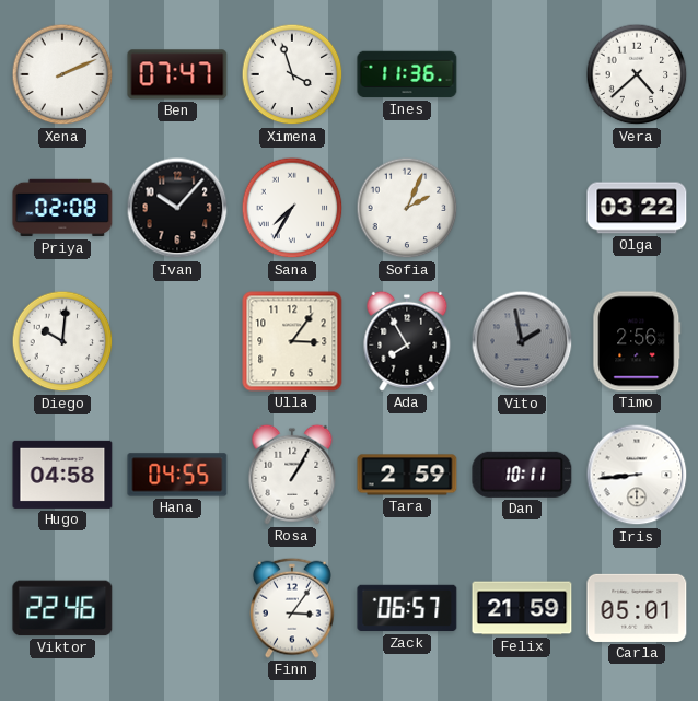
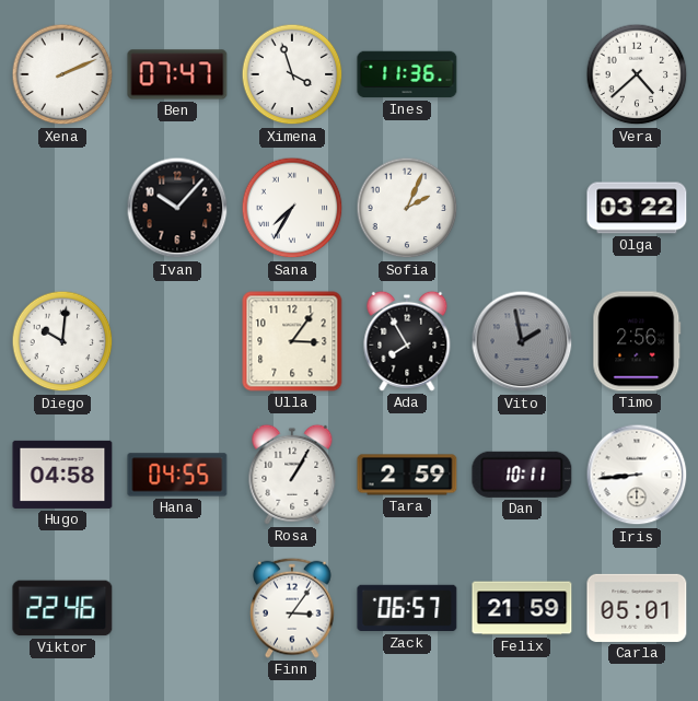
Priya: 02:08 -> none (62, 208)
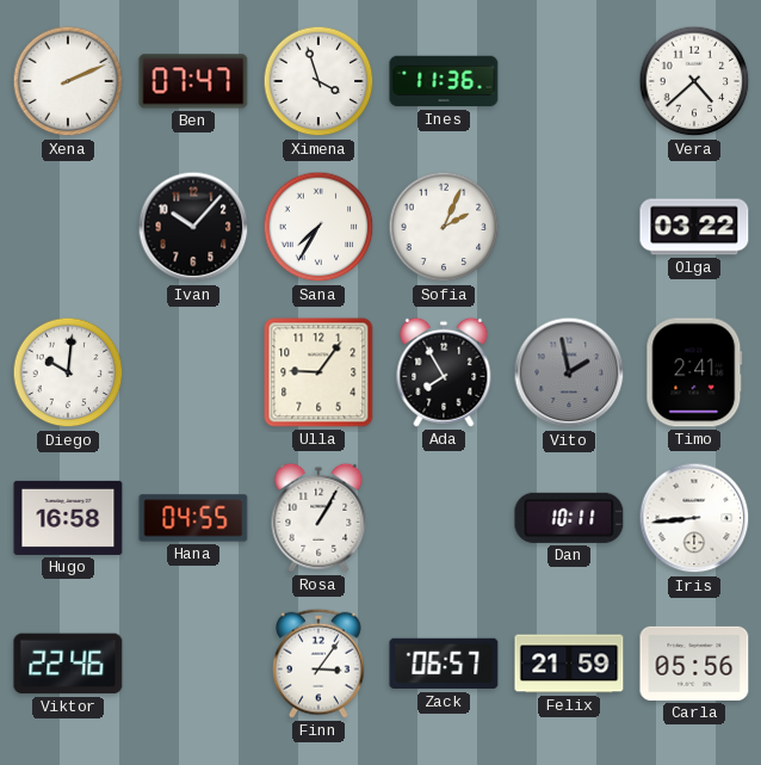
Ulla: 3:06 -> 9:06 (318, 372)
Timo: 2:56 -> 2:41 (694, 372)
Hugo: 04:58 -> 16:58 (68, 518)
Tara: 2:59 -> none (407, 475)
Carla: 05:01 -> 05:56 (694, 664)
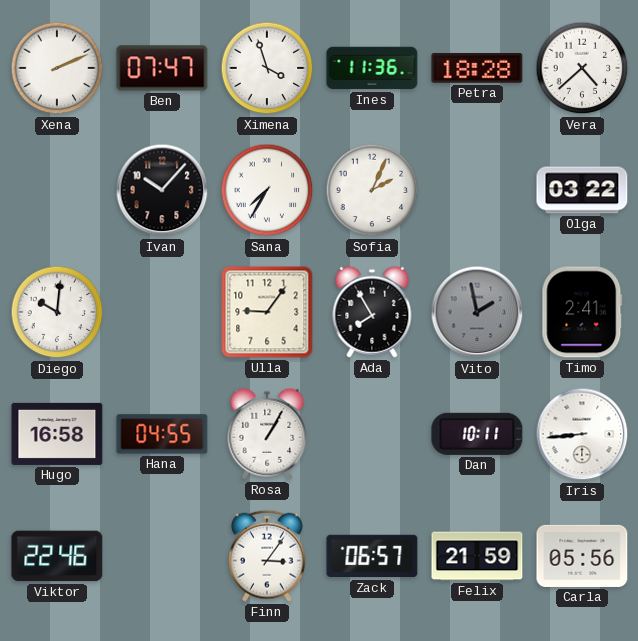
Petra: none -> 18:28 (477, 69)
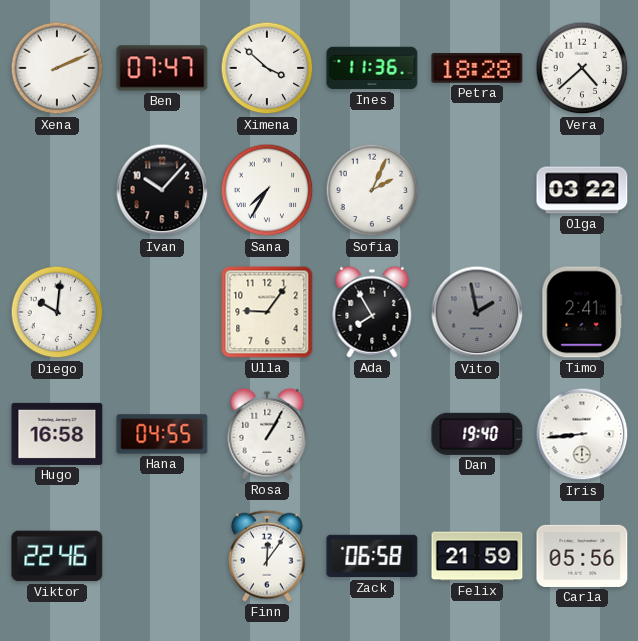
Ximena: 3:57 -> 3:52 (267, 68)
Dan: 10:11 -> 19:40 (477, 434)
Finn: 3:06 -> 12:06 (268, 556)
Zack: 06:57 -> 06:58 (372, 556)
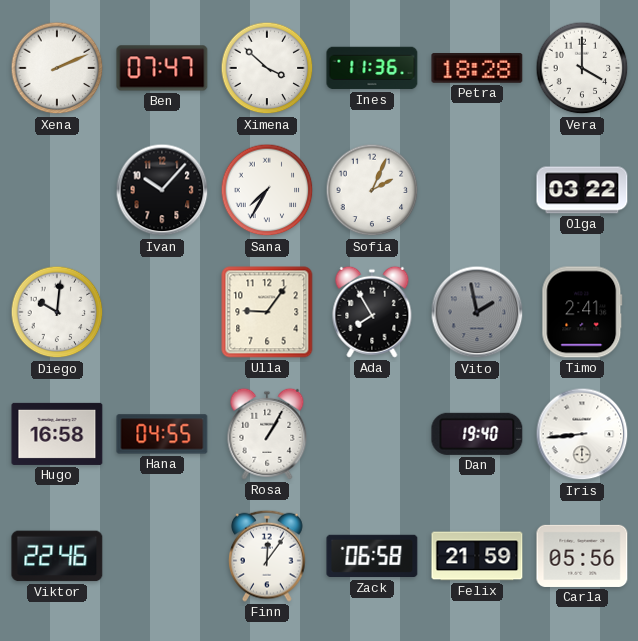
Vera: 4:38 -> 4:00 (582, 68)
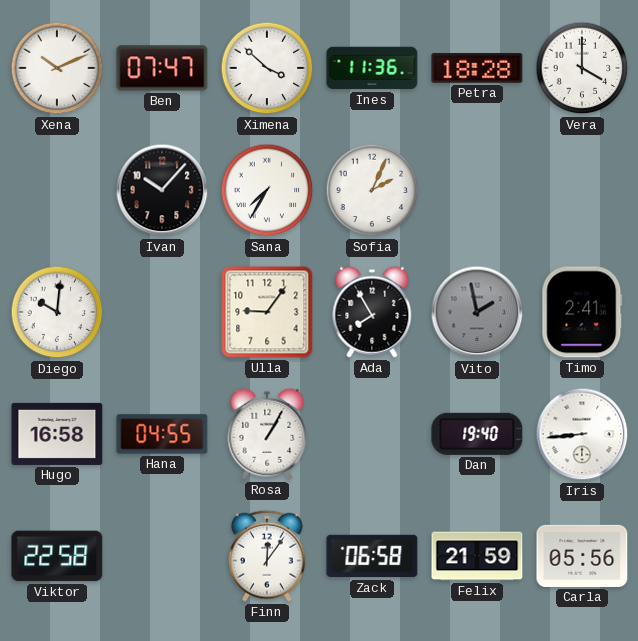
Xena: 2:11 -> 10:11 (57, 68)
Olga: 03:22 -> none (582, 190)
Viktor: 22:46 -> 22:58 (57, 556)
